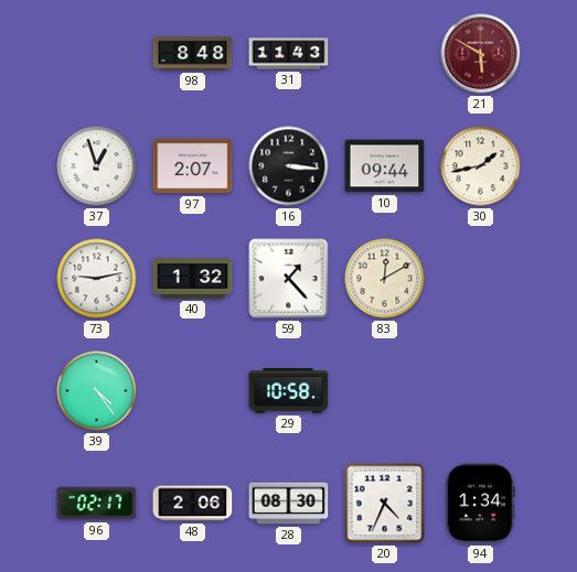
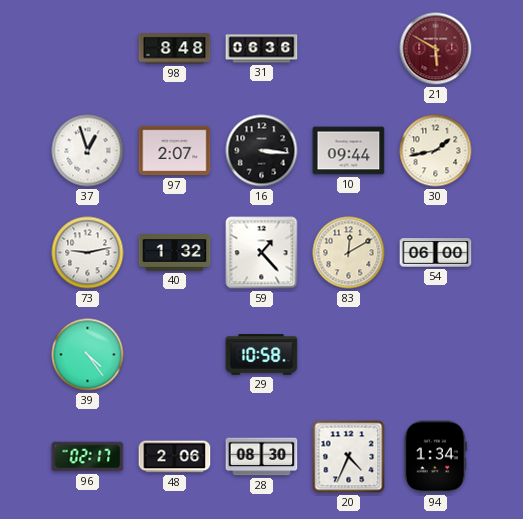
31: 11:43 -> 06:36 (262, 49)
54: none -> 06:00 (436, 253)
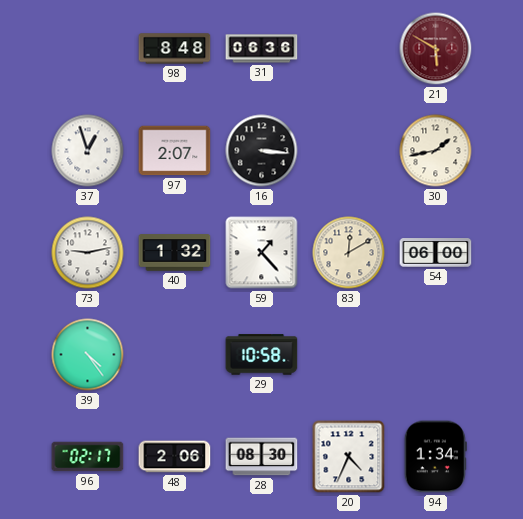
10: 09:44 -> none (349, 151)
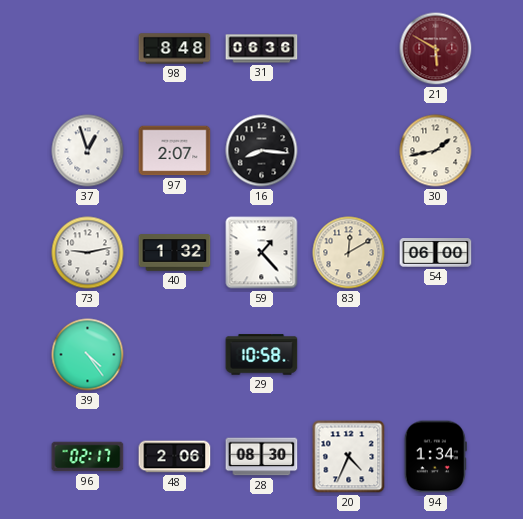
16: 3:16 -> 8:16 (262, 151)
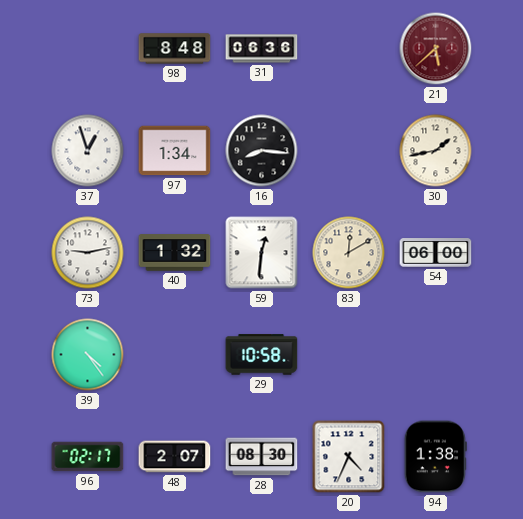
21: 5:50 -> 5:38 (436, 49)
97: 2:07 -> 1:34 (175, 151)
59: 1:23 -> 12:31 (262, 253)
48: 2:06 -> 2:07 (175, 457)
94: 1:34 -> 1:38 (435, 457)
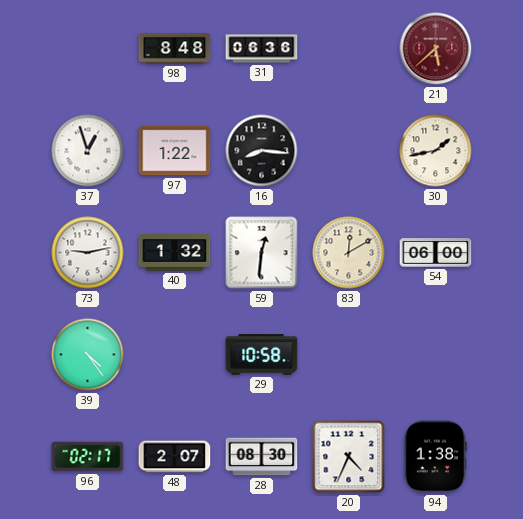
97: 1:34 -> 1:22 (175, 151)
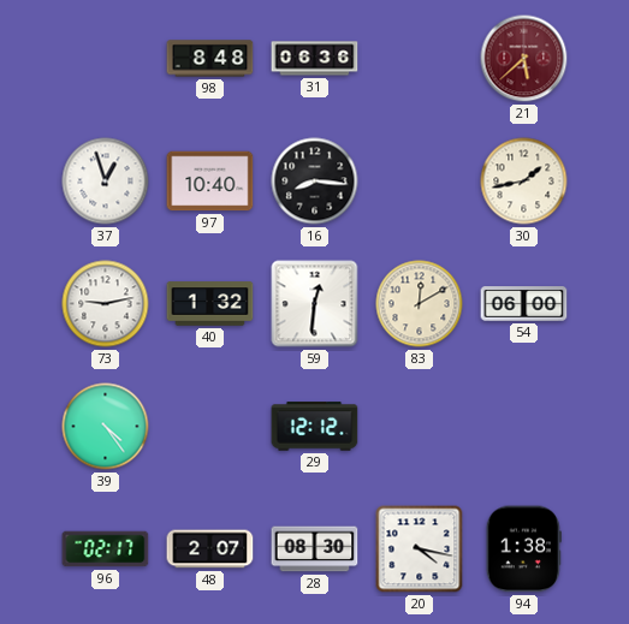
97: 1:22 -> 10:40 (210, 182)
29: 10:58 -> 12:12 (315, 427)
20: 4:34 -> 4:17 (420, 549)
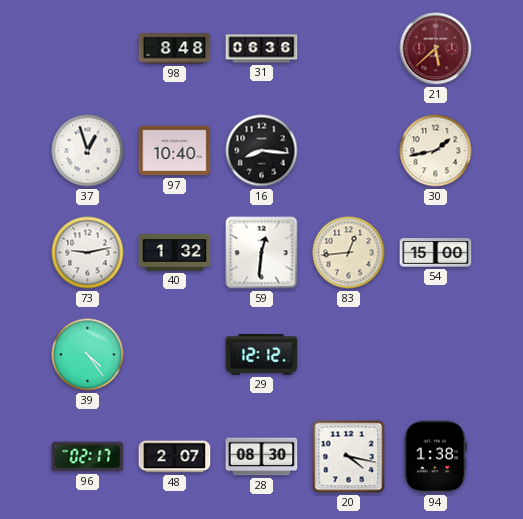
83: 12:10 -> 12:44 (349, 253)
54: 06:00 -> 15:00 (436, 253)
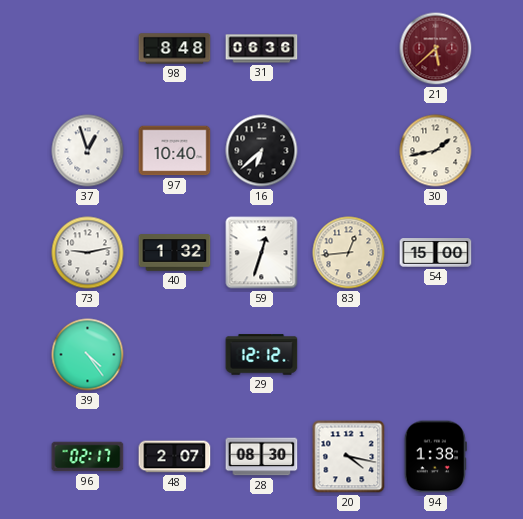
16: 8:16 -> 6:38 (262, 151)
59: 12:31 -> 12:33 (262, 253)
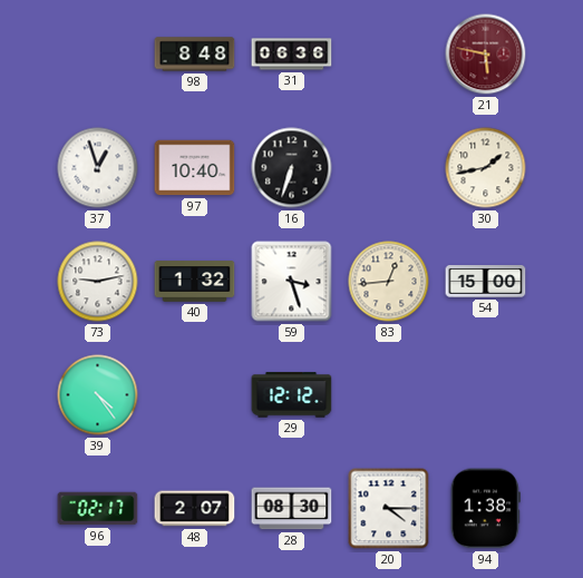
21: 5:38 -> 5:47 (486, 55)
16: 6:38 -> 6:33 (292, 168)
59: 12:33 -> 3:27 (292, 282)
20: 4:17 -> 4:15 (389, 509)
